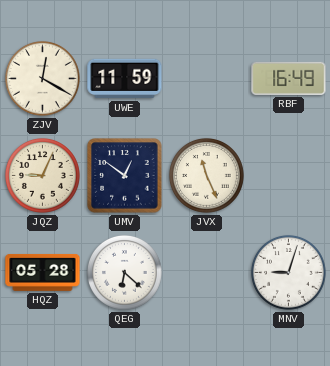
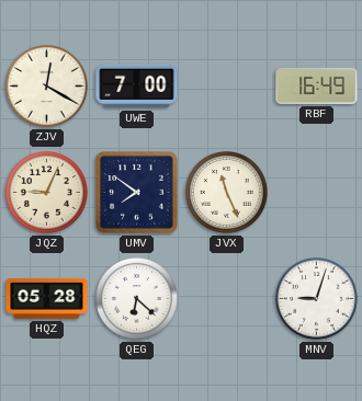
UWE: 11:59 -> 7:00 (137, 87)
UMV: 12:51 -> 7:51 (137, 193)
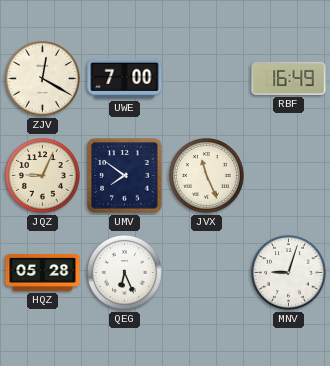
QEG: 6:22 -> 6:26 (124, 272)
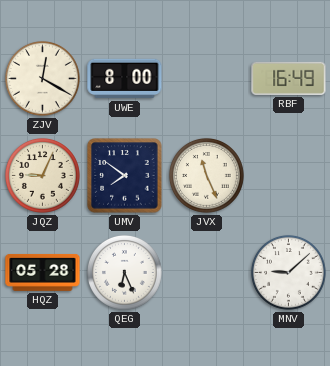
UWE: 7:00 -> 8:00 (125, 79)
MNV: 9:03 -> 9:08 (288, 272)
